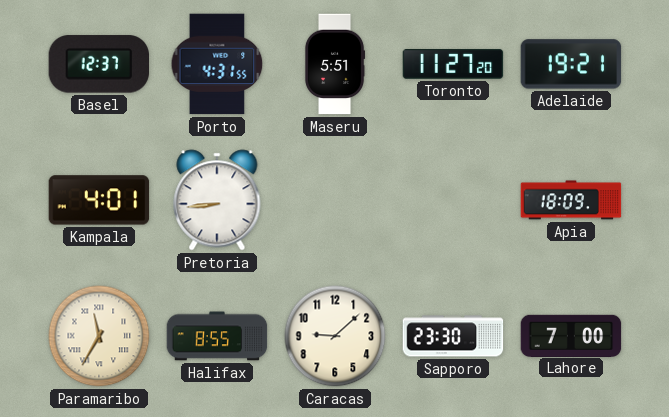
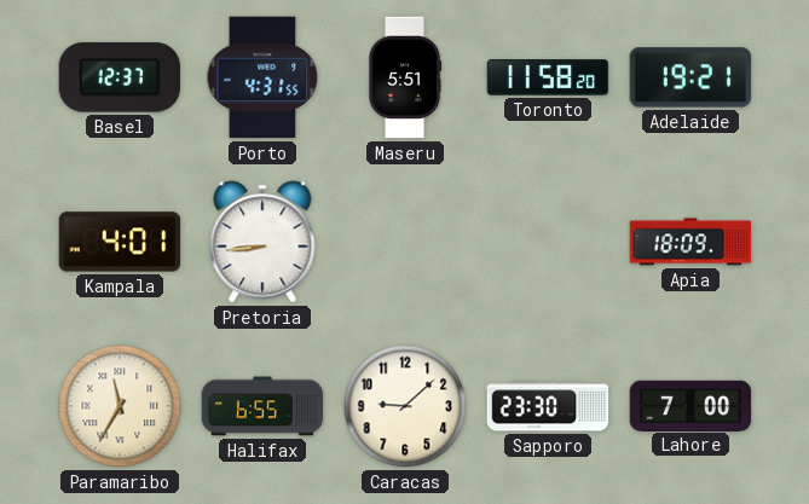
Toronto: 11:27 -> 11:58 (548, 79)
Halifax: 8:55 -> 6:55 (262, 406)
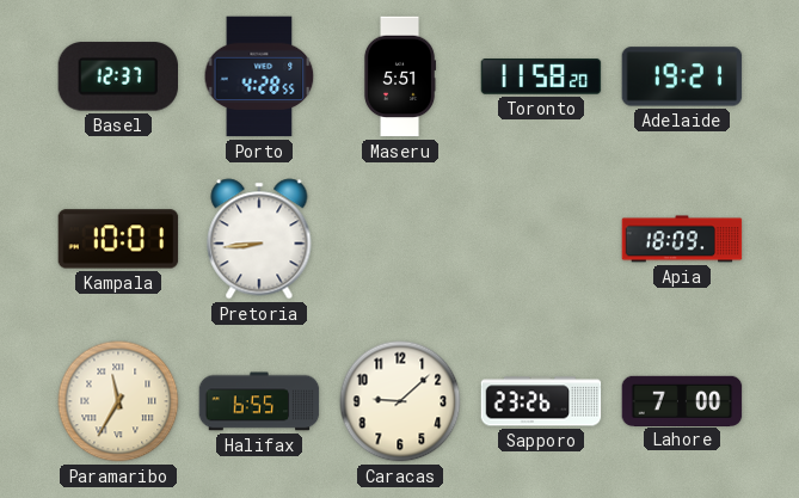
Porto: 4:31 -> 4:28 (259, 76)
Kampala: 4:01 -> 10:01 (118, 239)
Sapporo: 23:30 -> 23:26 (541, 401)
